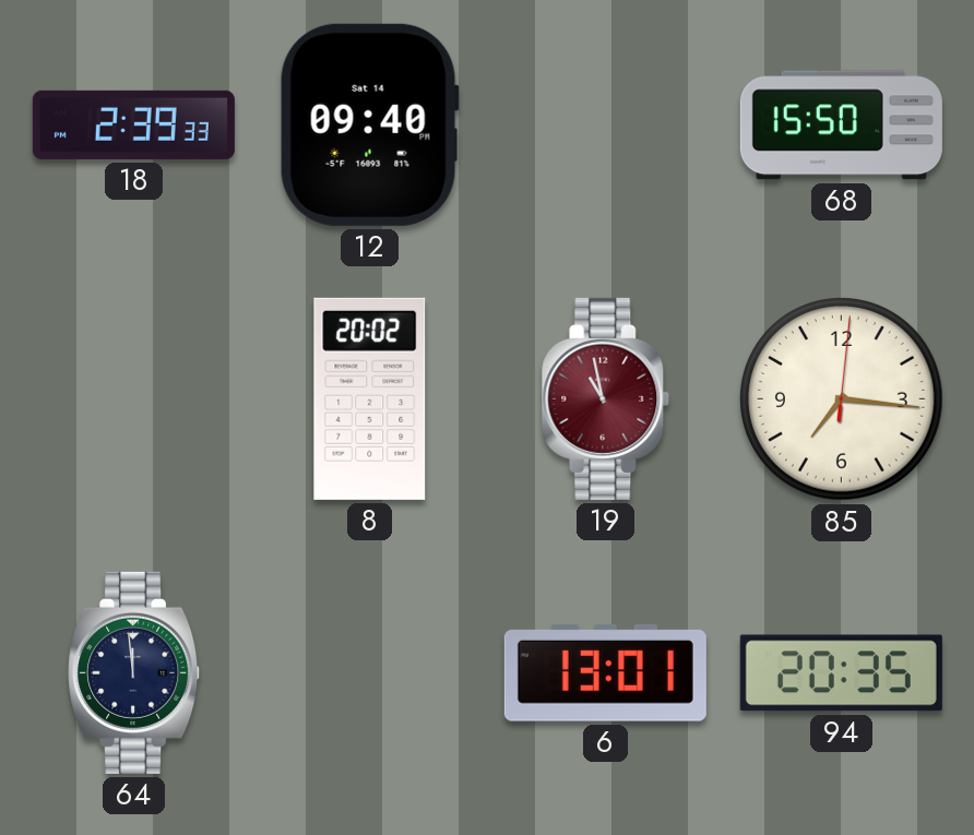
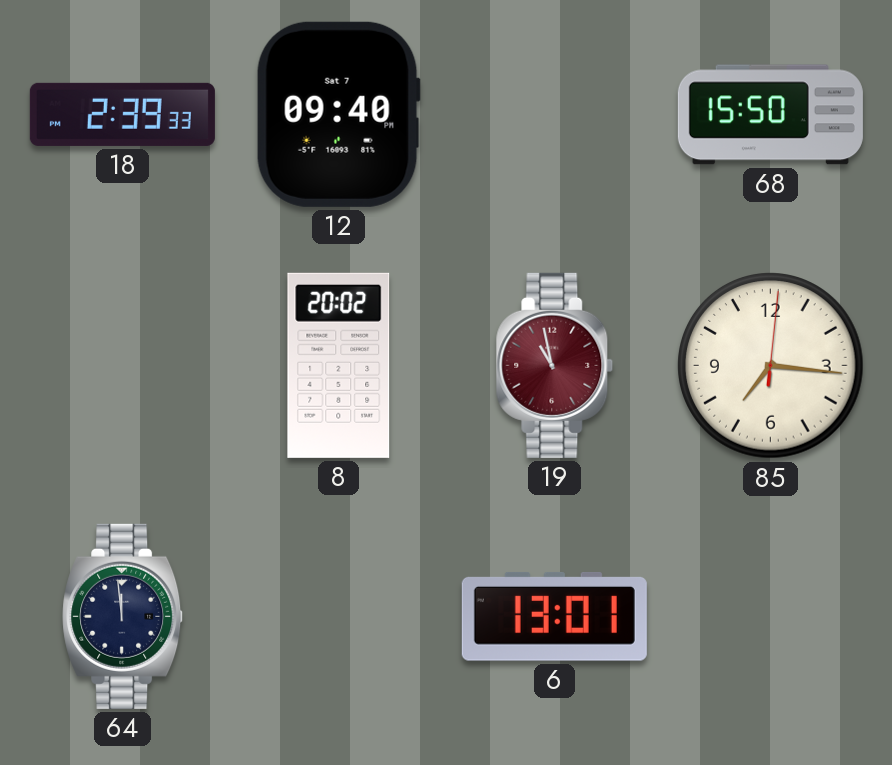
12 date: Sat 14 -> Sat 7 (338, 114)
94: 20:35 -> none (841, 673)
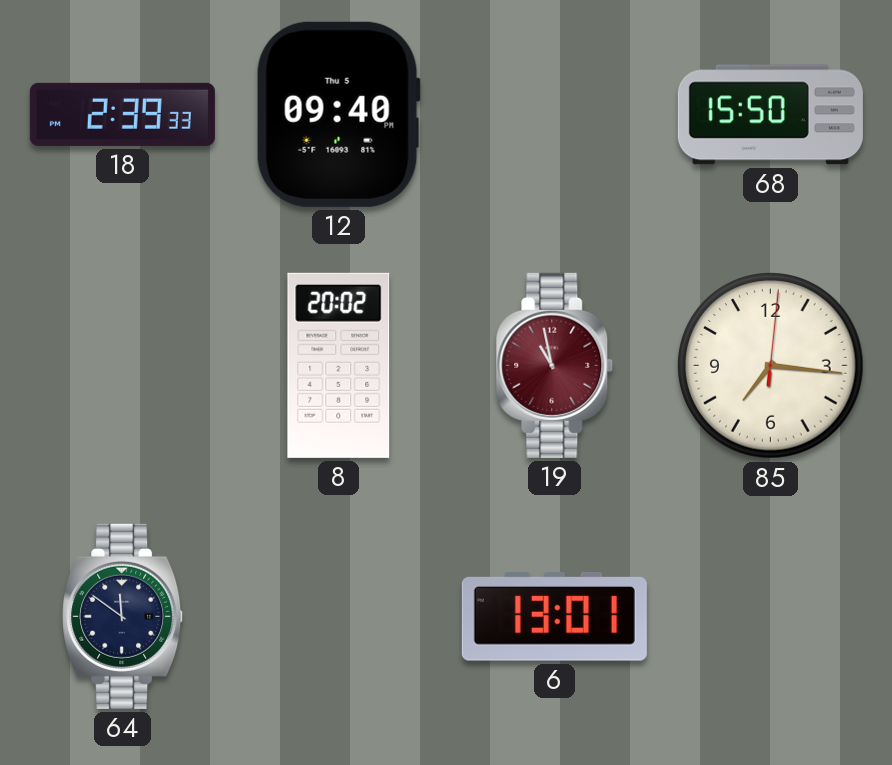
12 date: Sat 7 -> Thu 5 (338, 114)
64: 11:59 -> 11:51 (123, 616)
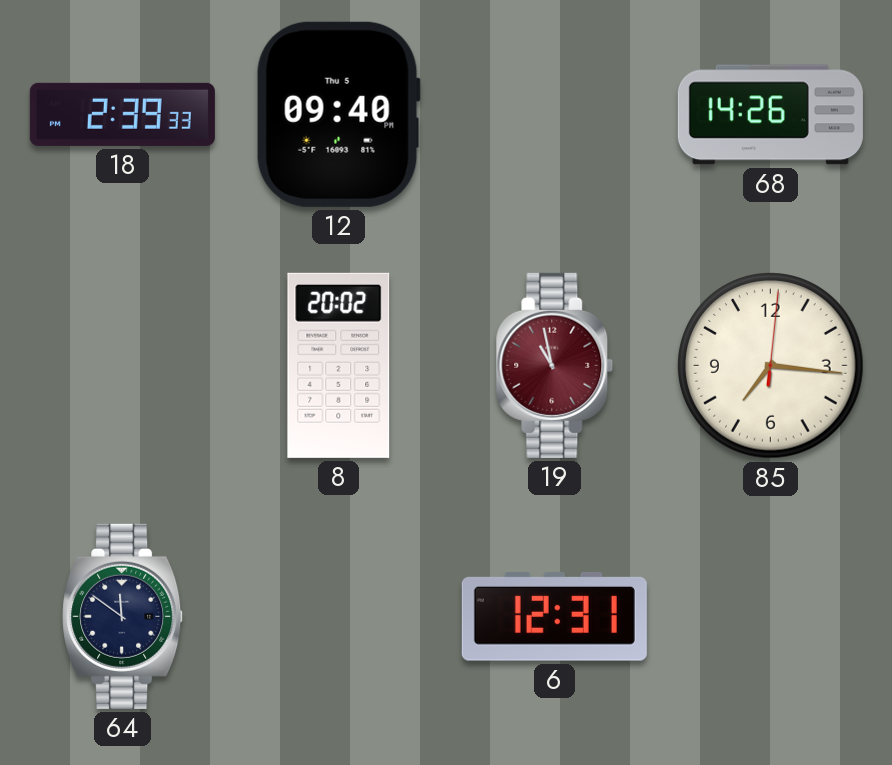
68: 15:50 -> 14:26 (770, 115)
6: 13:01 -> 12:31 (554, 616)
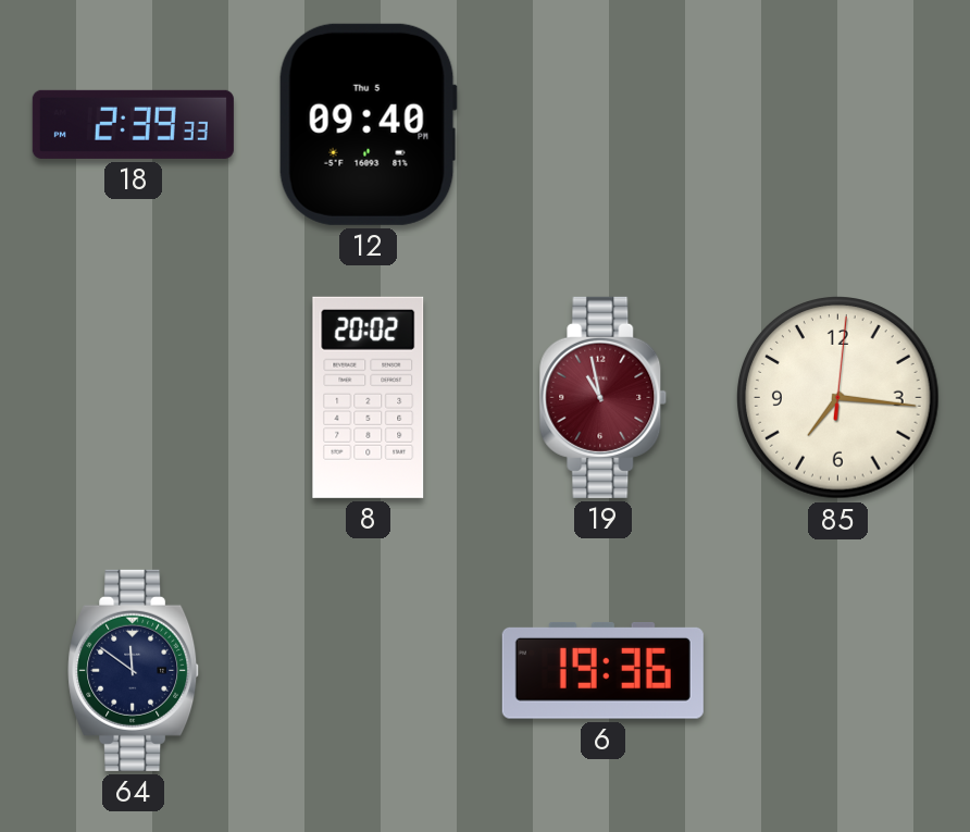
68: 14:26 -> none (770, 115)
6: 12:31 -> 19:36 (602, 670)
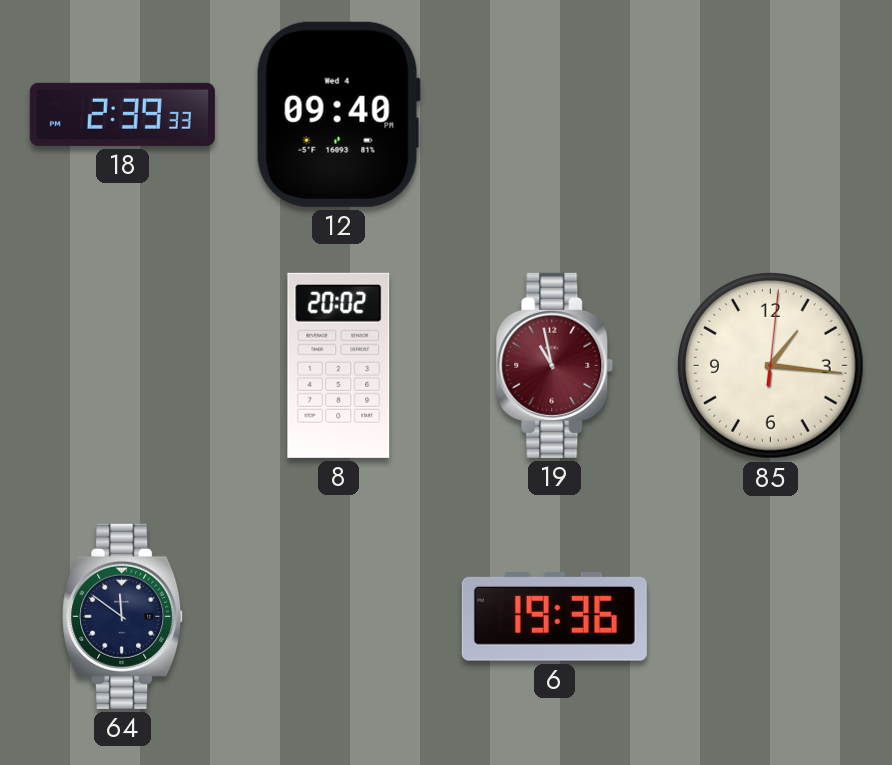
12 date: Thu 5 -> Wed 4 (338, 114)
85: 7:16 -> 1:16 (771, 366)
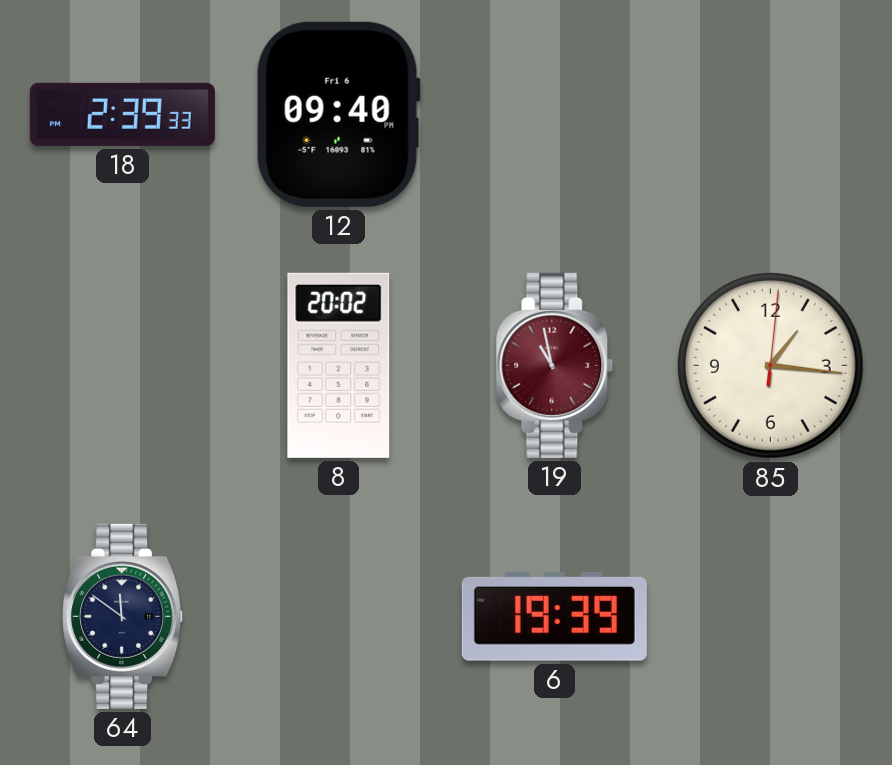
12 date: Wed 4 -> Fri 6 (338, 114)
6: 19:36 -> 19:39 (554, 616)
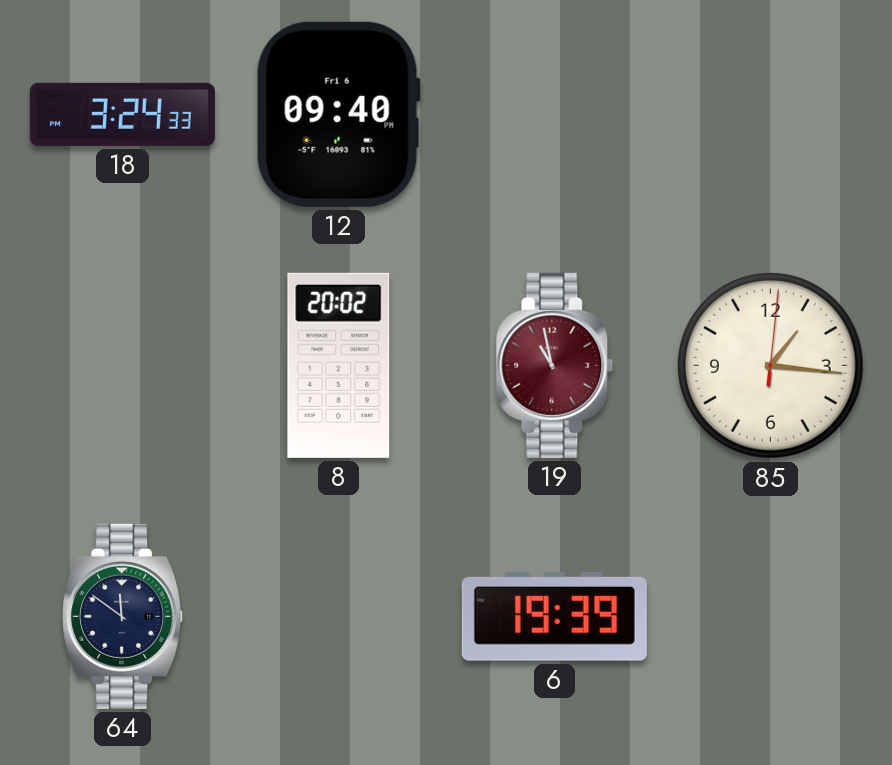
18: 2:39 -> 3:24 (122, 114)
